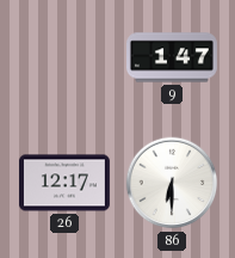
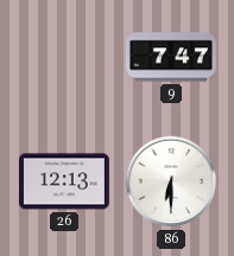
9: 1:47 -> 7:47 (171, 57)
26: 12:17 -> 12:13 (64, 181)
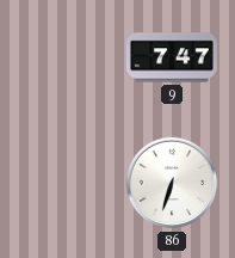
26: 12:13 -> none (64, 181)
86: 6:30 -> 6:33 (172, 183)
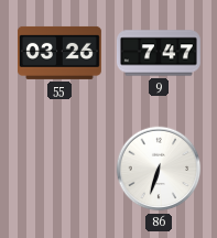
55: none -> 03:26 (59, 53)
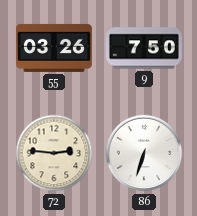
9: 7:47 -> 7:50 (144, 48)
72: none -> 2:46 (54, 153)
